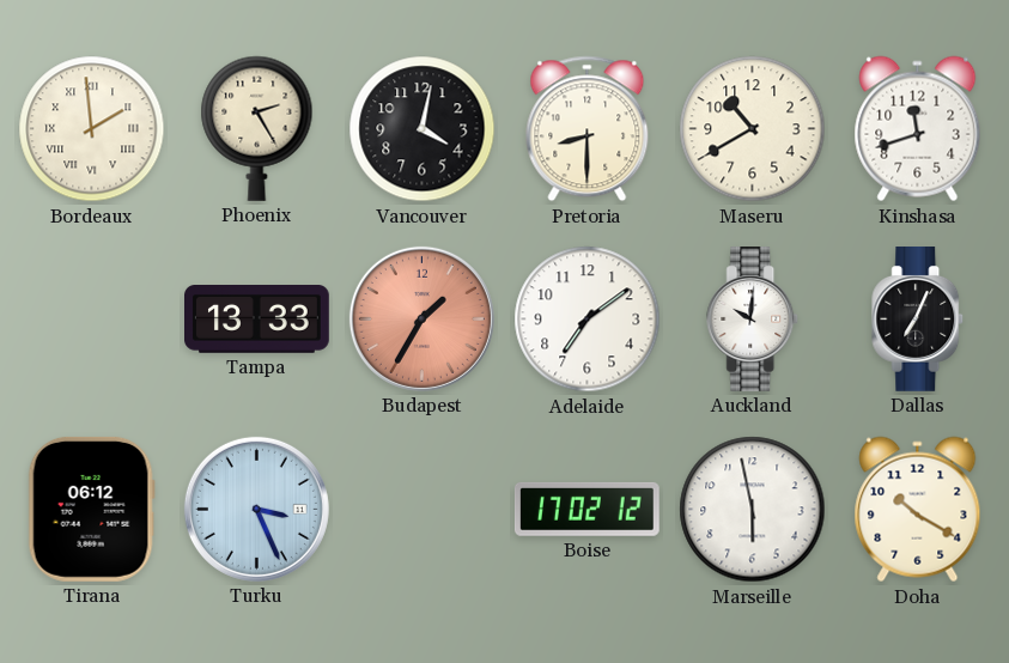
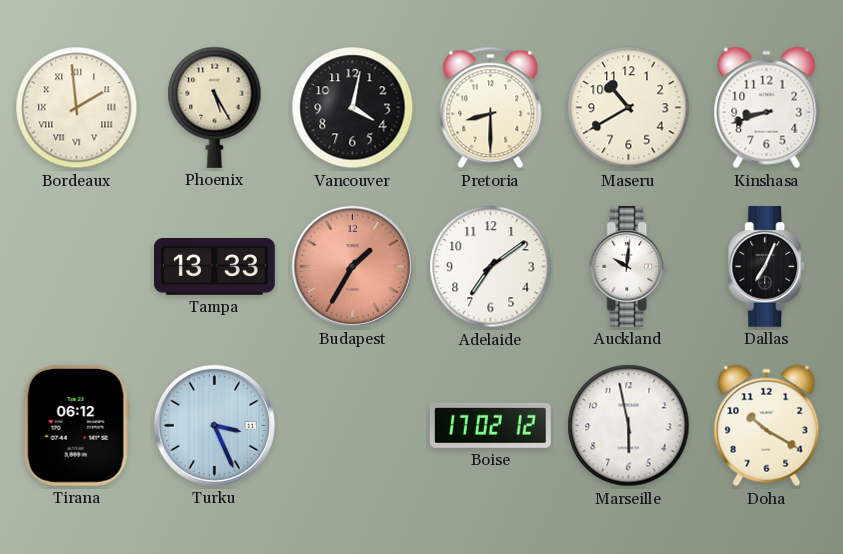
Phoenix: 2:25 -> 5:25 (215, 107)
Kinshasa: 11:42 -> 8:42 (767, 108)
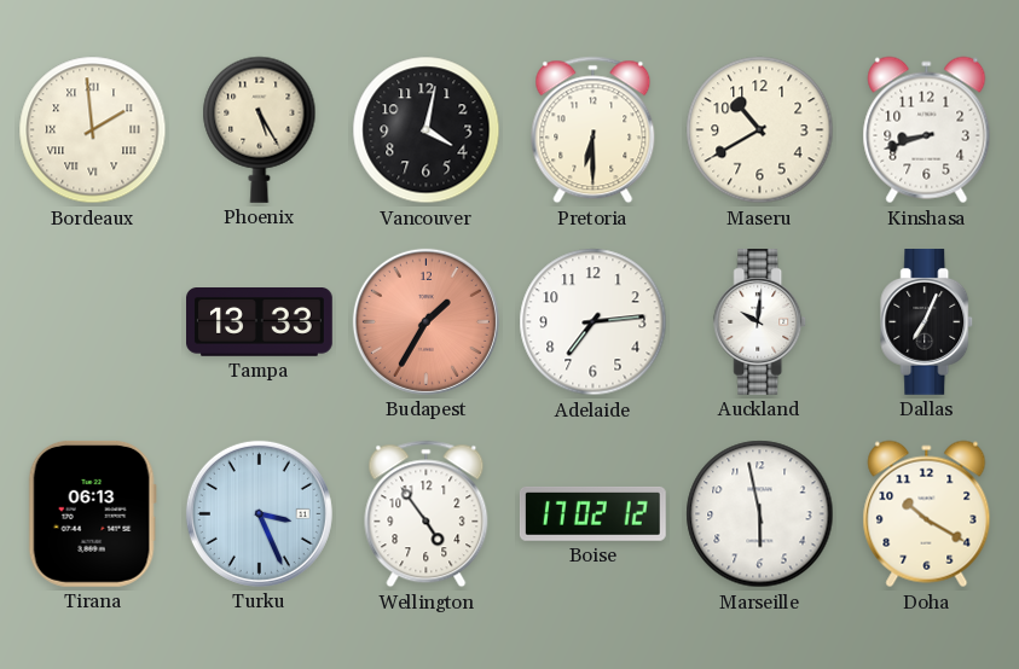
Pretoria: 8:30 -> 6:30 (594, 130)
Adelaide: 7:09 -> 7:14 (594, 322)
Tirana: 06:12 -> 06:13 (92, 513)
Wellington: none -> 4:54 (427, 514)
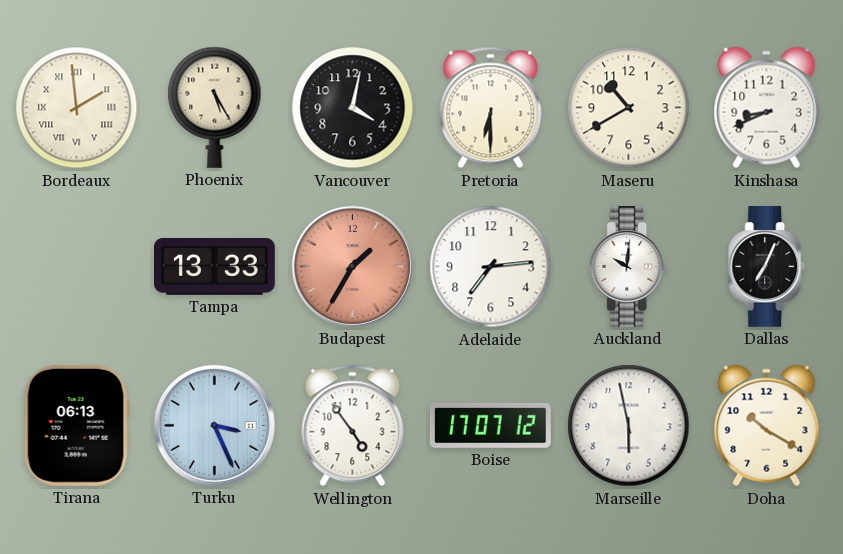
Kinshasa: 8:42 -> 8:41 (767, 108)
Boise: 17:02 -> 17:07 (490, 425)
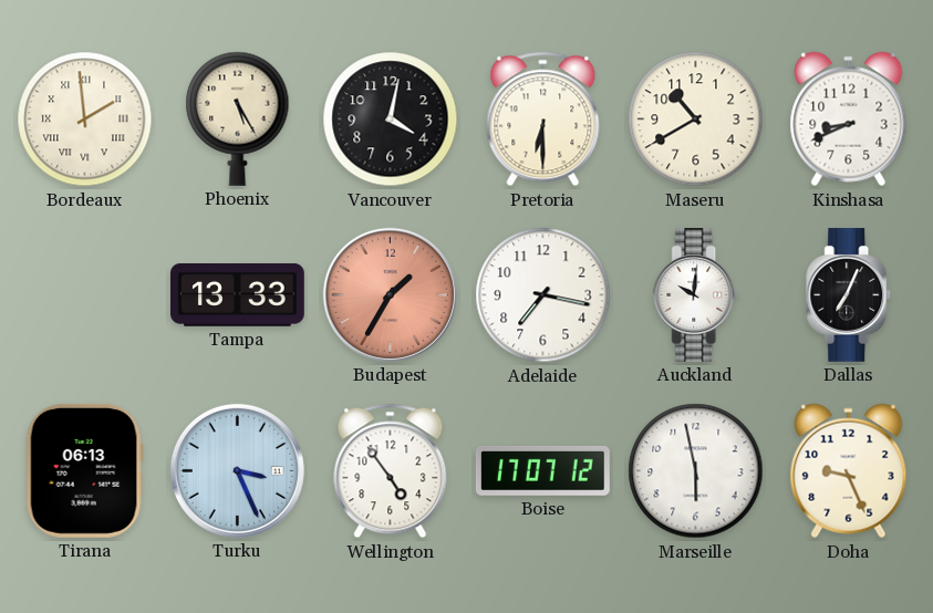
Adelaide: 7:14 -> 7:17 (543, 295)
Doha: 10:20 -> 9:26 (849, 471)
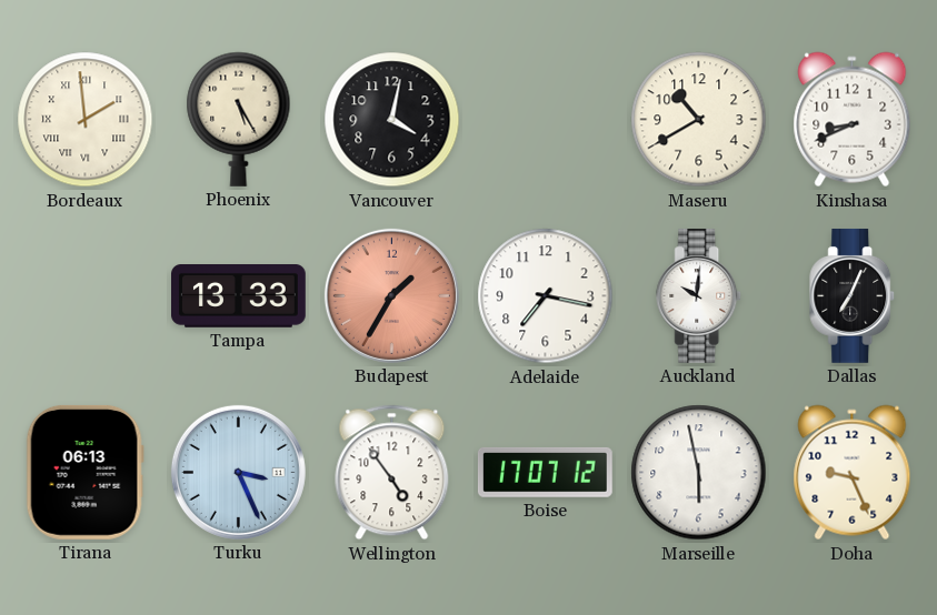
Pretoria: 6:30 -> none (543, 120)
